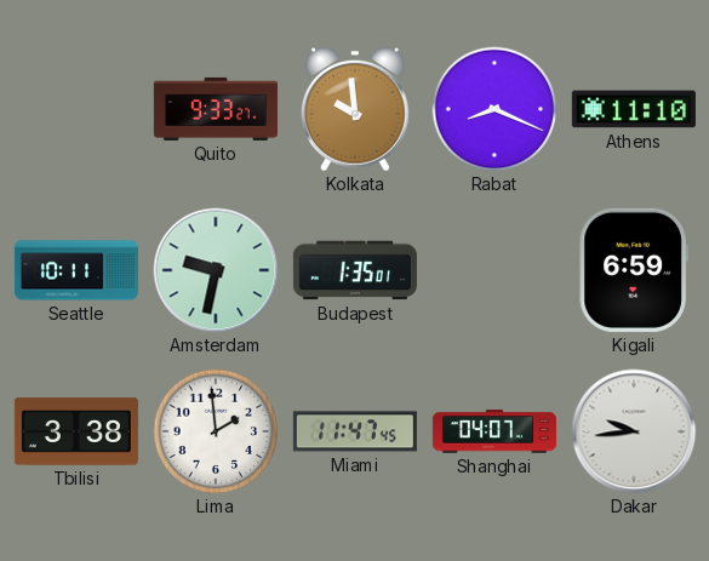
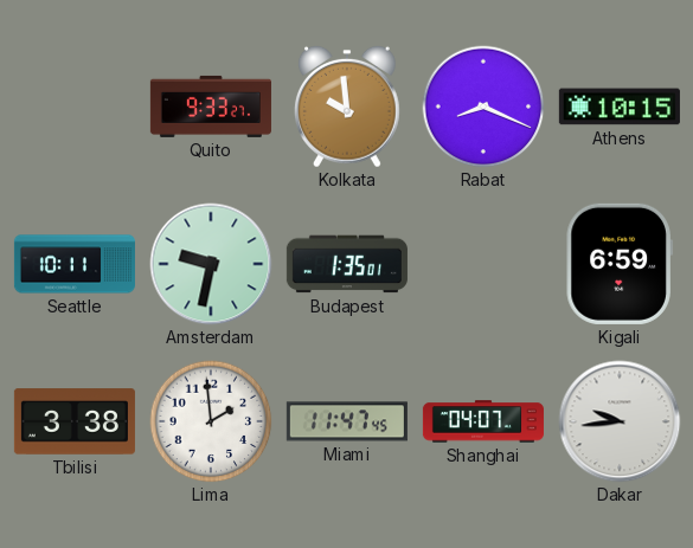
Athens: 11:10 -> 10:15 (620, 107)
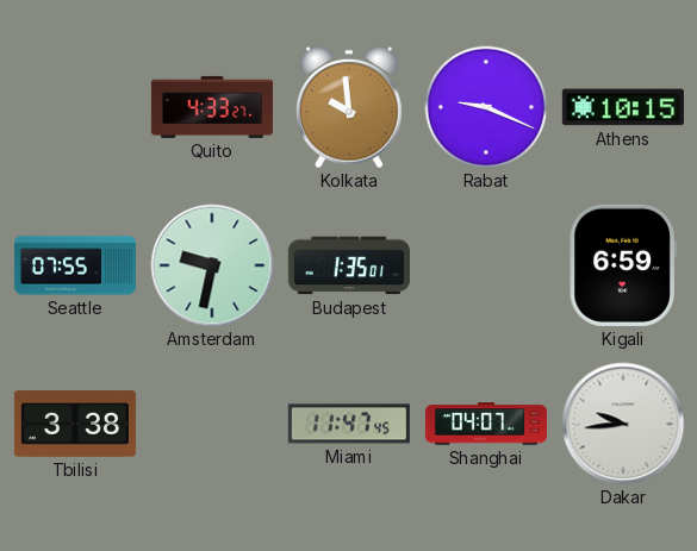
Quito: 9:33 -> 4:33 (212, 107)
Rabat: 8:19 -> 9:19 (486, 107)
Seattle: 10:11 -> 07:55 (75, 265)
Lima: 1:59 -> none (211, 421)
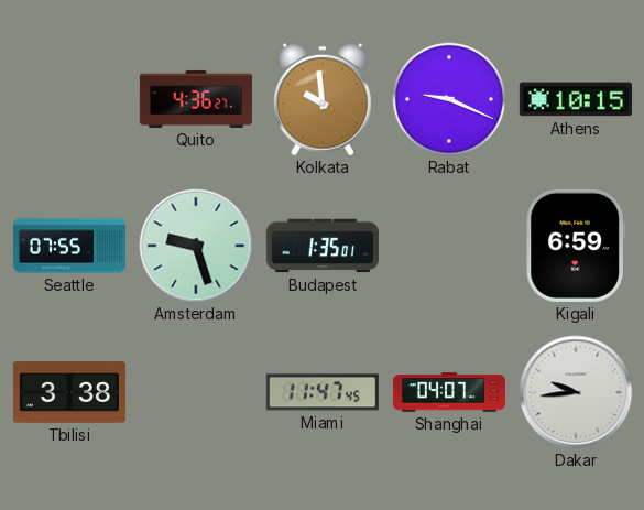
Quito: 4:33 -> 4:36 (196, 99)
Amsterdam: 9:32 -> 9:27 (196, 246)
